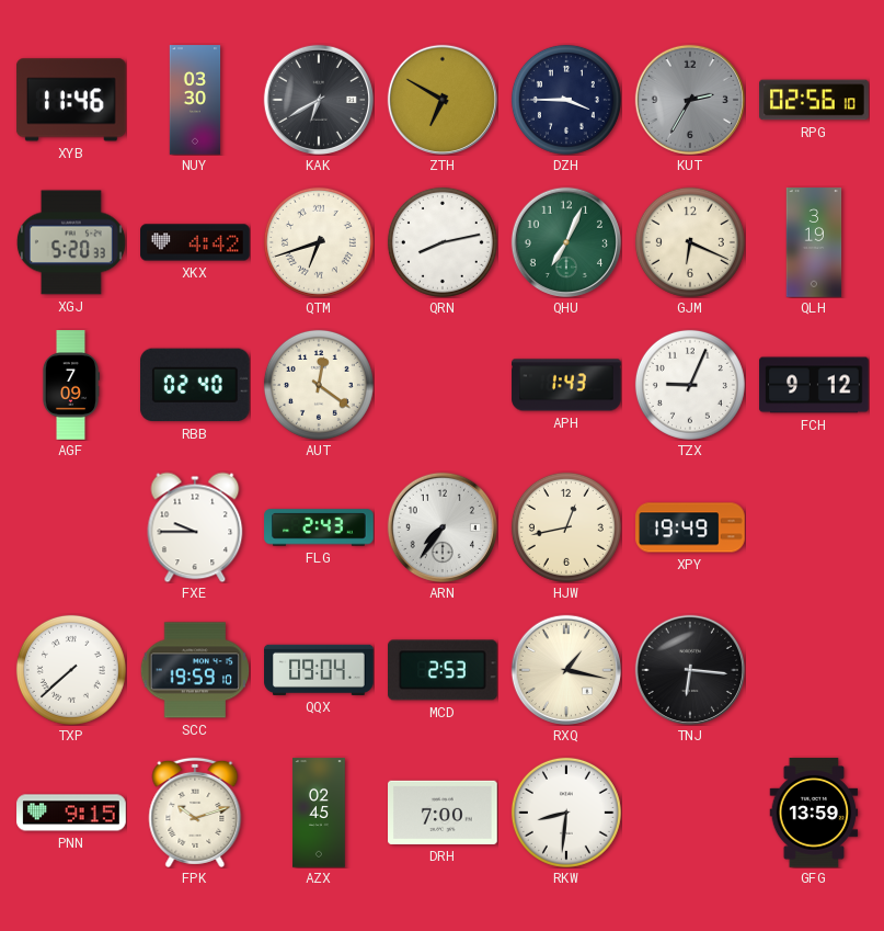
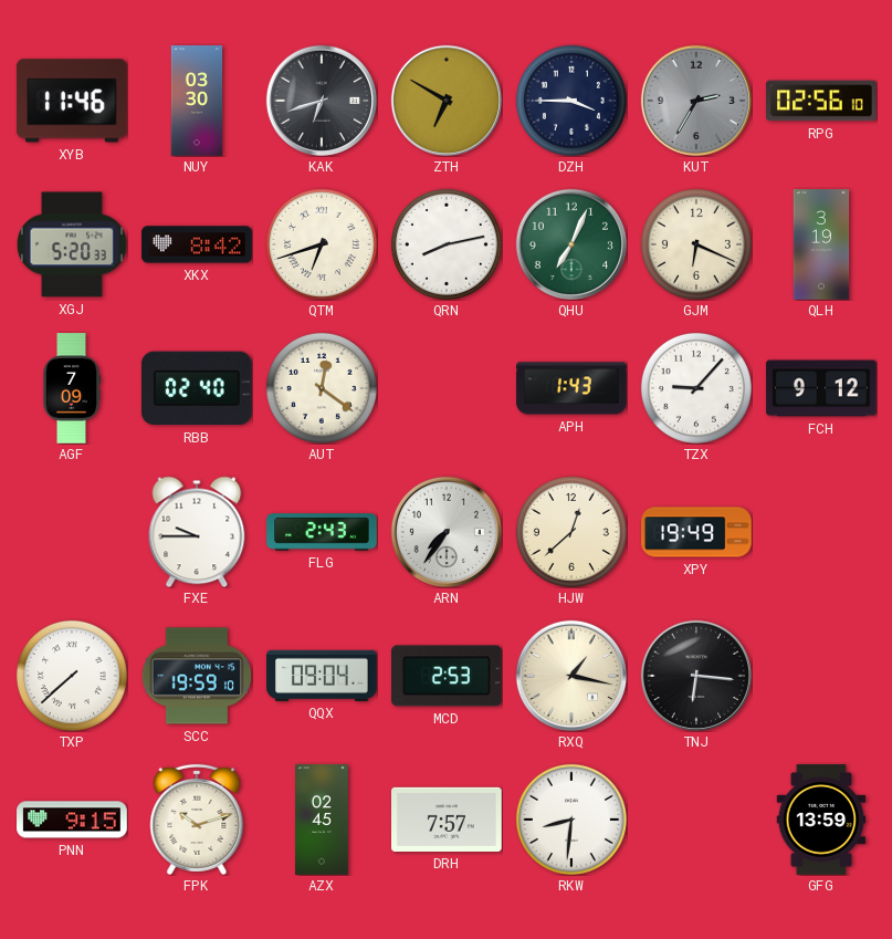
KAK: 6:40 -> 6:42 (322, 101)
XKX: 4:42 -> 8:42 (197, 244)
TZX: 9:04 -> 9:07 (696, 388)
HJW: 12:43 -> 12:38 (571, 532)
DRH: 7:00 -> 7:57 (448, 820)
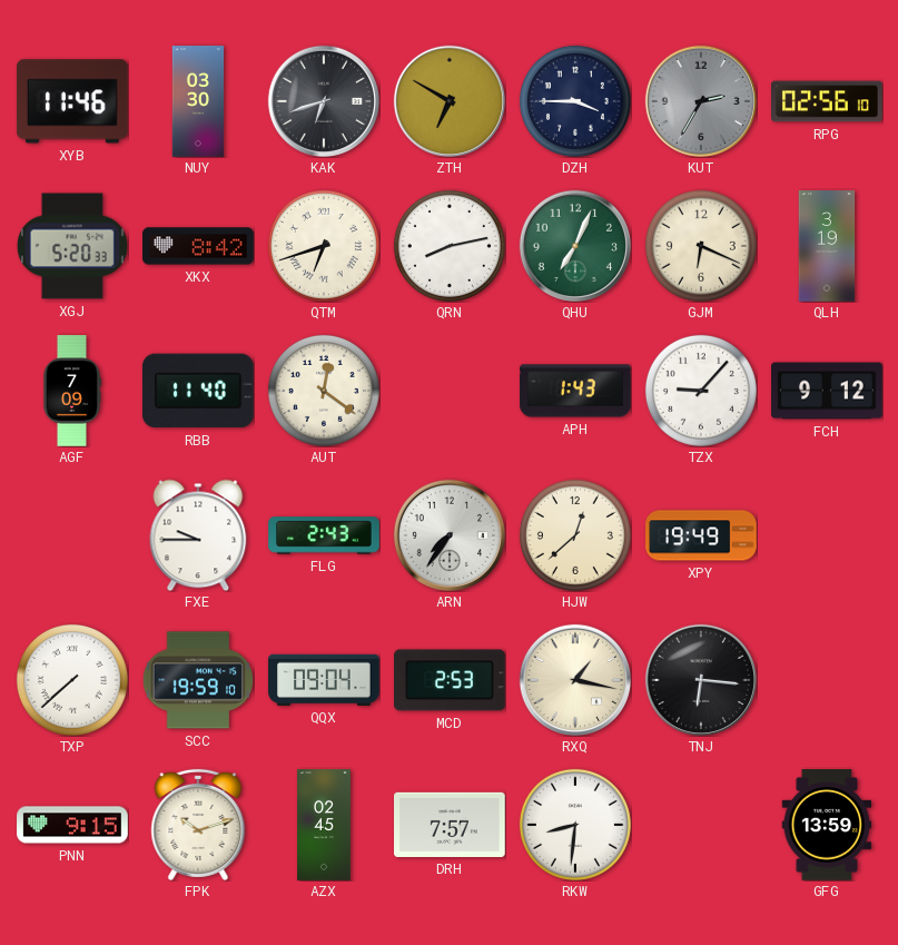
RBB: 02:40 -> 11:40 (198, 391)
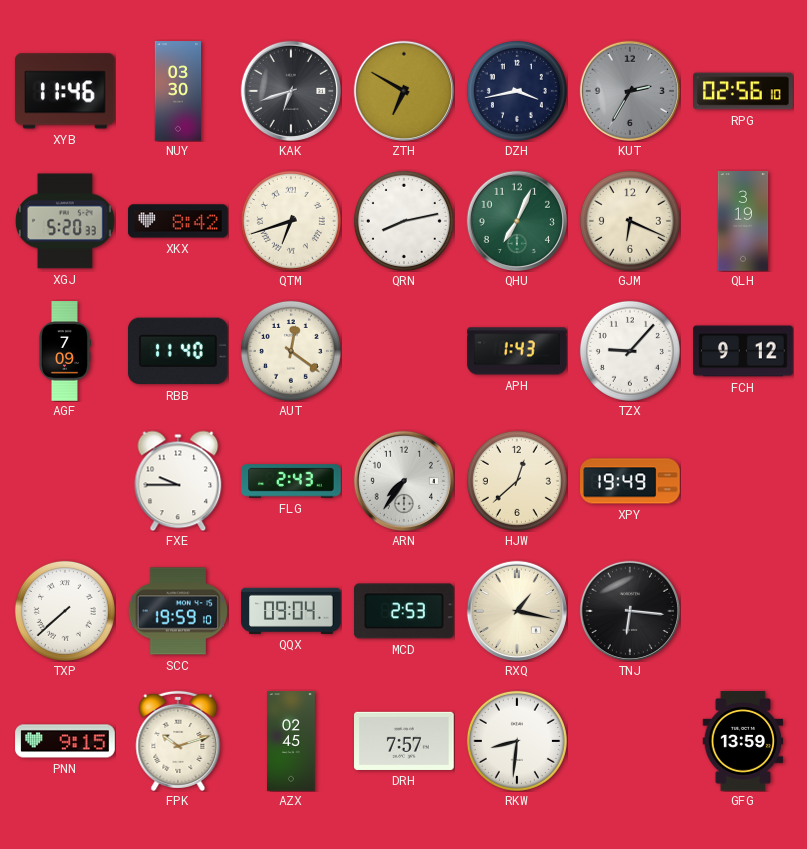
DZH: 3:45 -> 3:43 (517, 91)
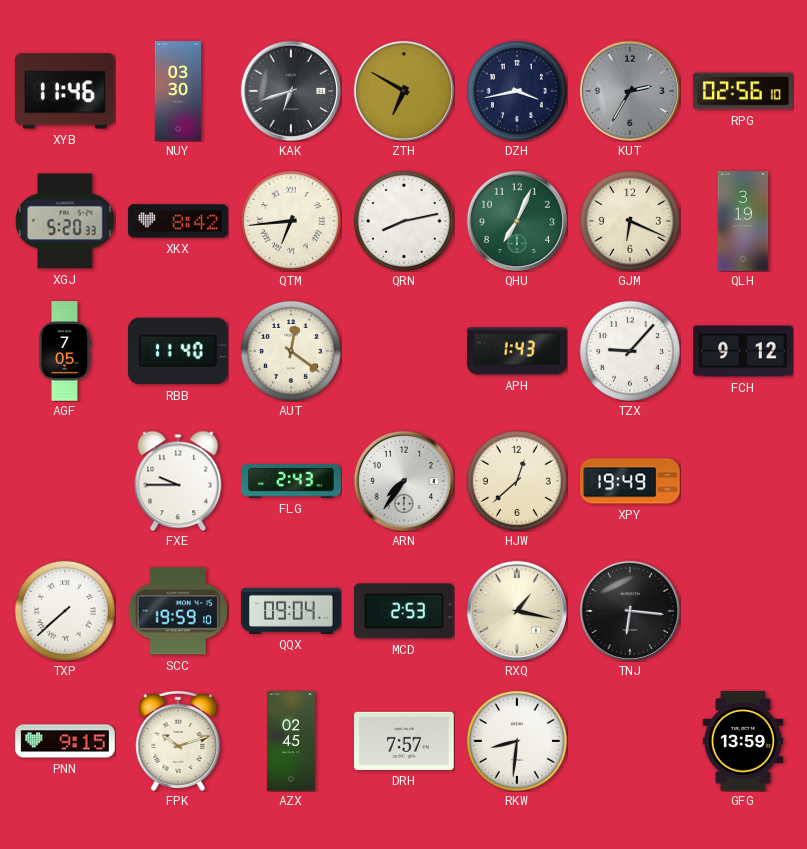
QTM: 6:42 -> 6:44 (291, 221)
AGF: 7:09 -> 7:05 (65, 351)
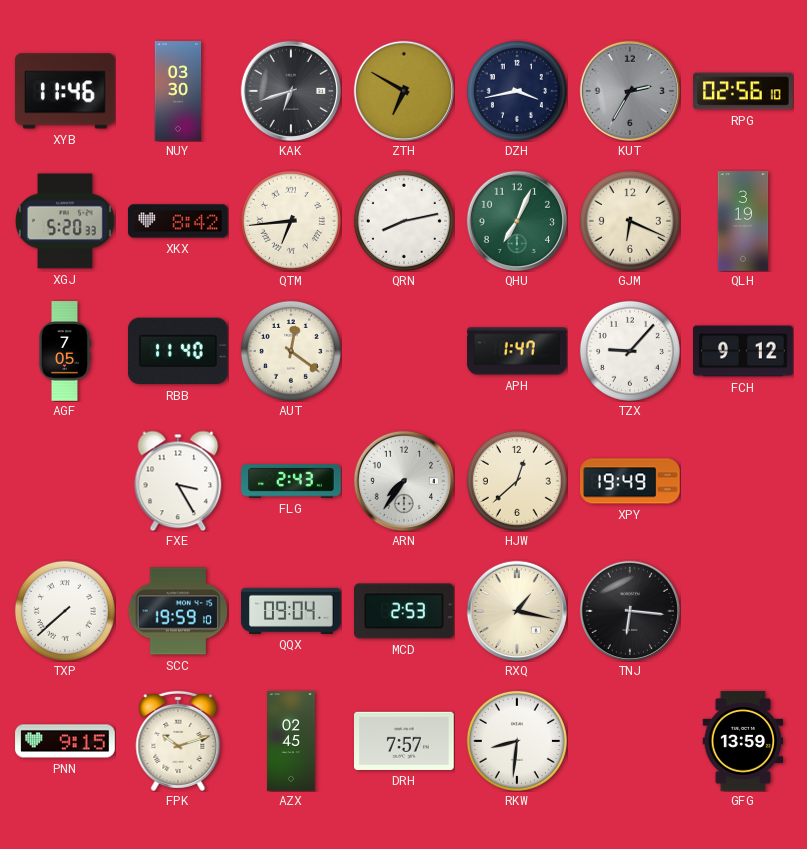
APH: 1:43 -> 1:47 (517, 351)
FXE: 9:45 -> 3:25 (178, 481)
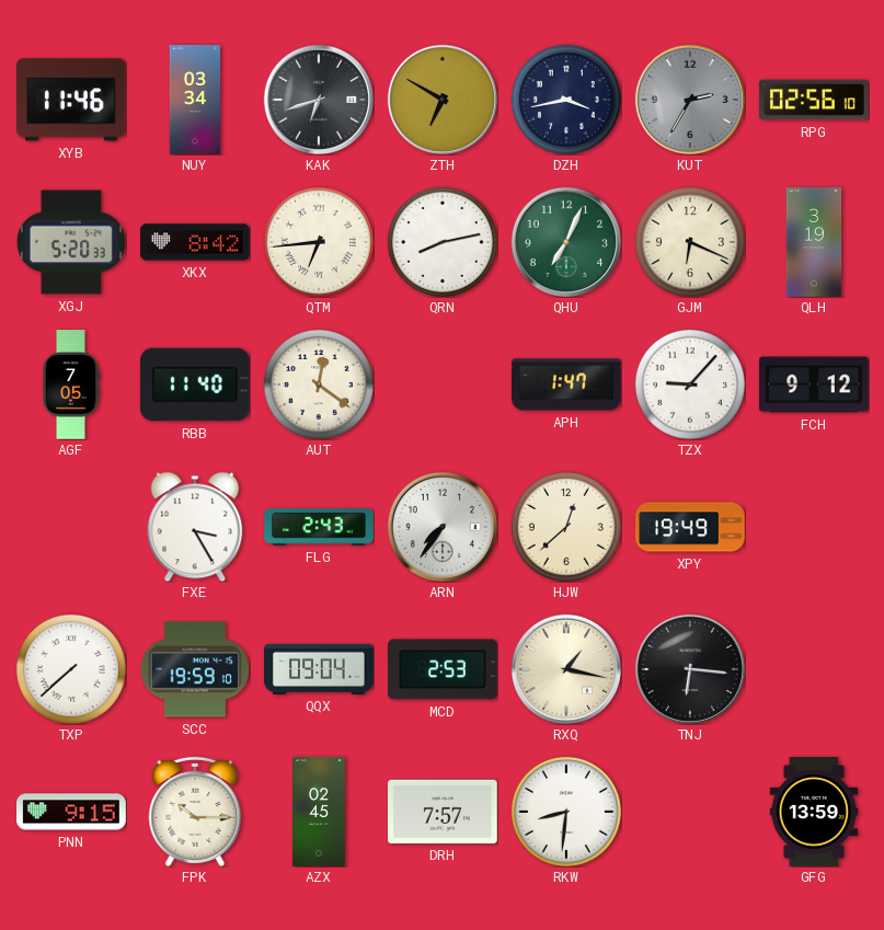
NUY: 03:30 -> 03:34 (195, 100)
FPK: 10:12 -> 10:15 (195, 812)
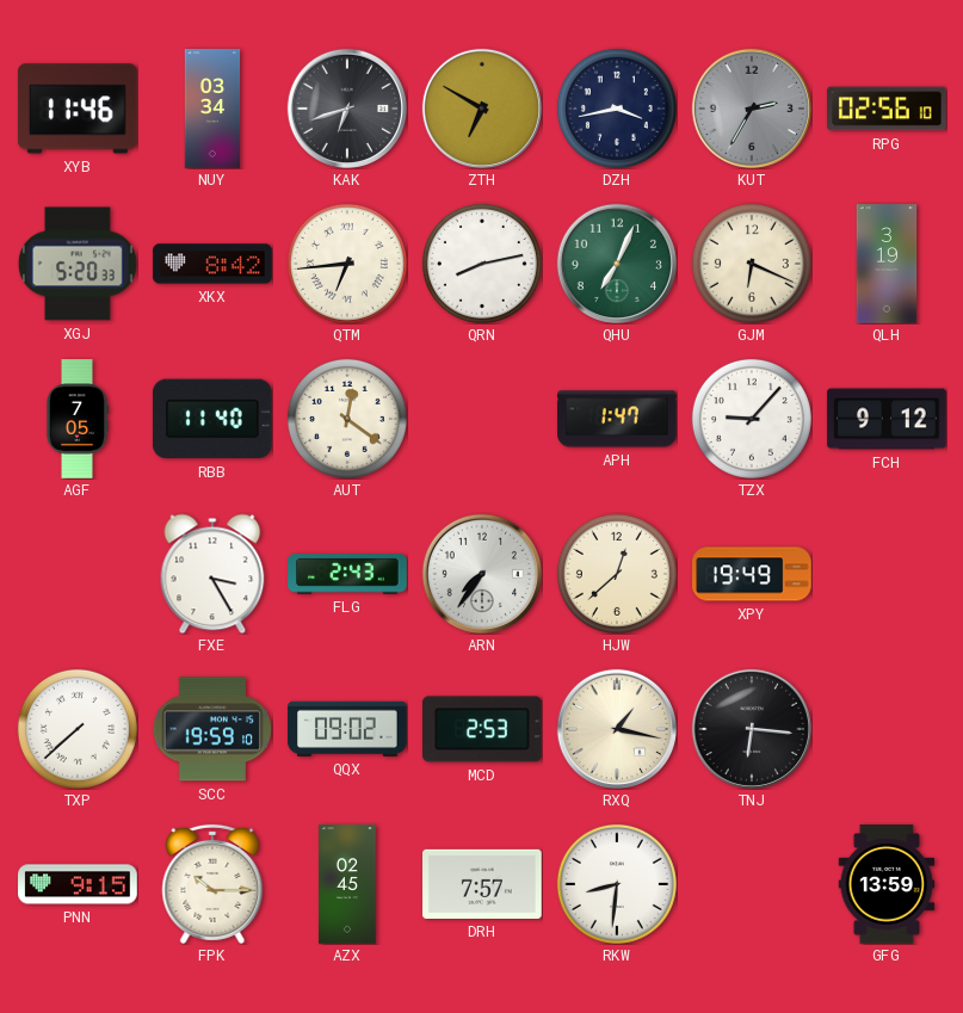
QQX: 09:04 -> 09:02 (347, 729)
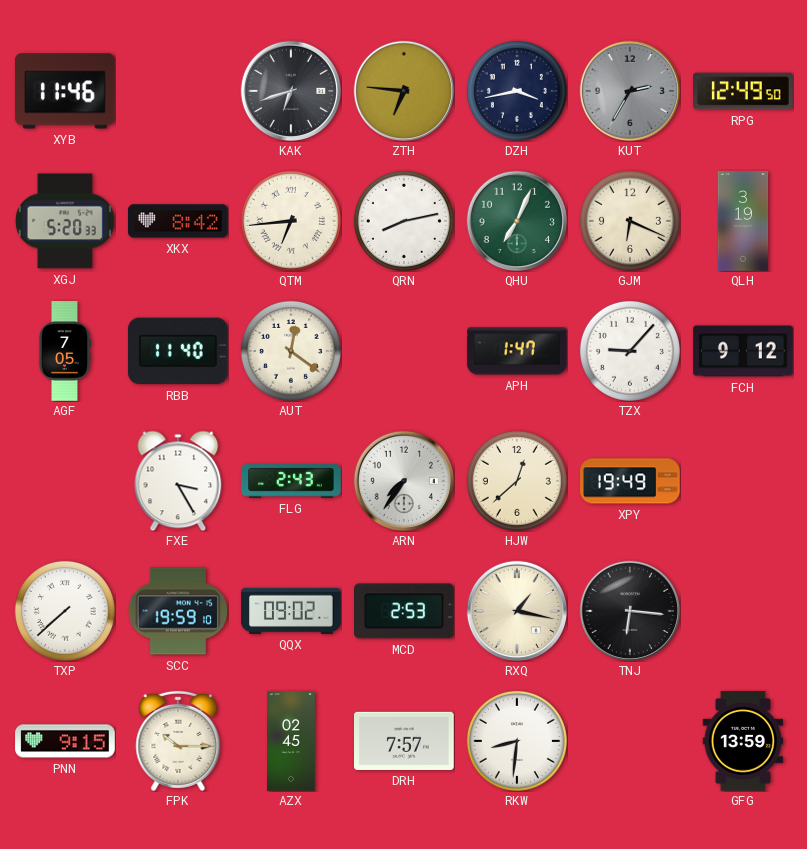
NUY: 03:34 -> none (212, 109)
ZTH: 6:50 -> 6:46 (404, 91)
RPG: 02:56 -> 12:49 (743, 91)
